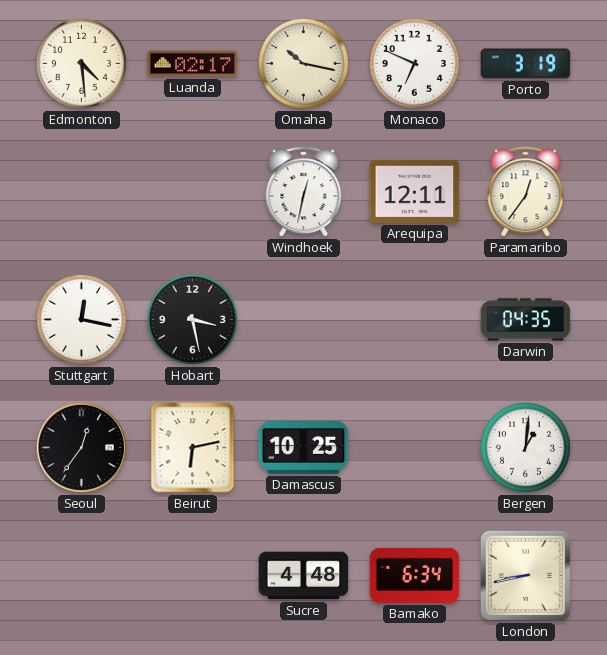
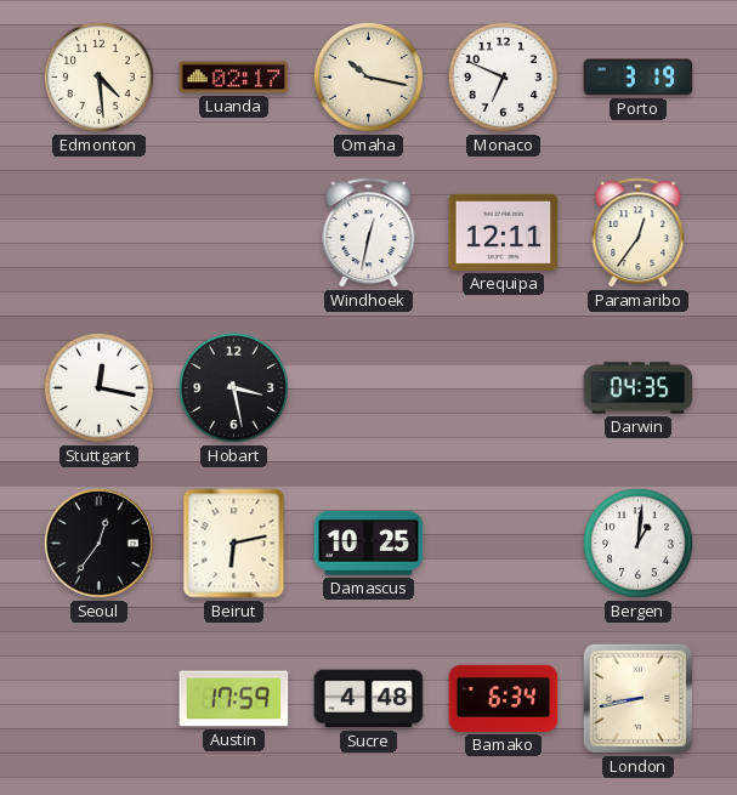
Austin: none -> 17:59 (234, 699)
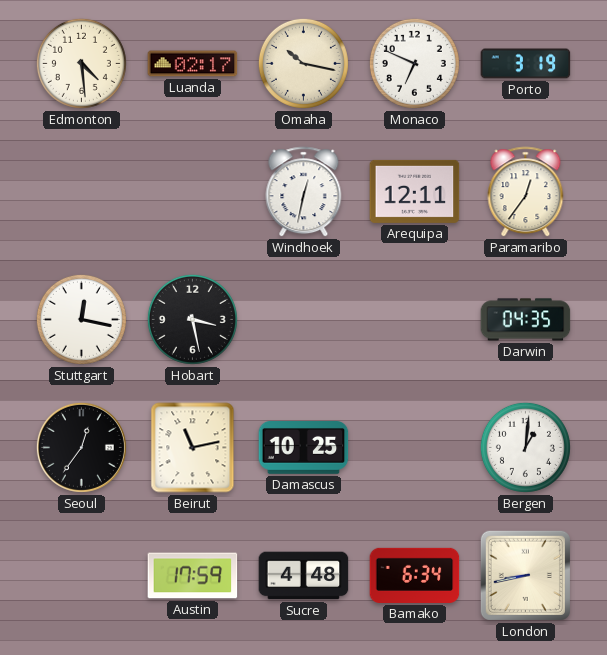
Beirut: 6:13 -> 11:13 (193, 448)
